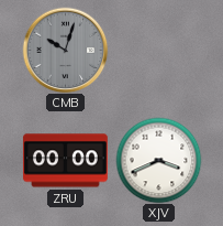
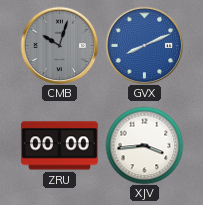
GVX: none -> 8:11 (144, 45)
XJV: 3:41 -> 3:44 (144, 145)
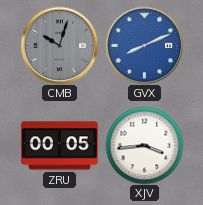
ZRU: 00:00 -> 00:05 (59, 146)
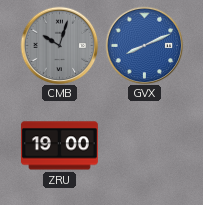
ZRU: 00:05 -> 19:00 (59, 146)
XJV: 3:44 -> none (144, 145)
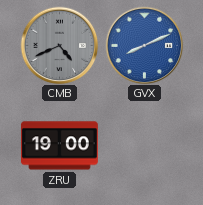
CMB: 10:03 -> 4:41 (59, 45)
